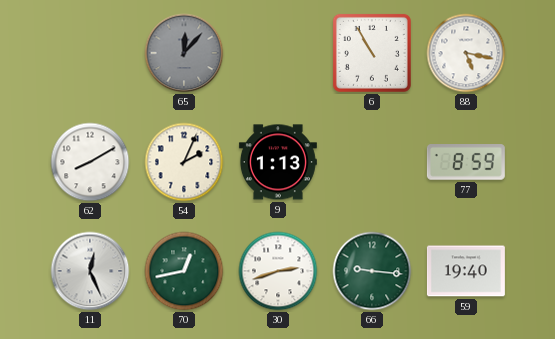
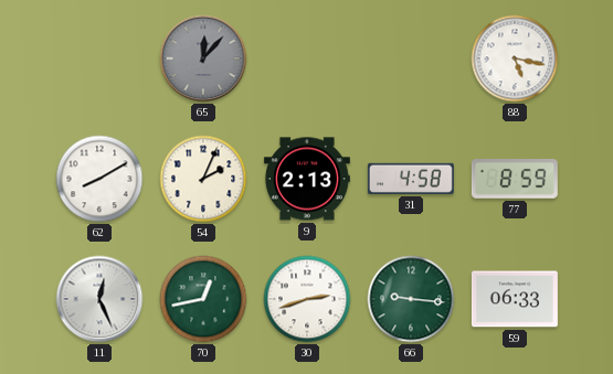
6: 10:55 -> none (372, 53)
9: 1:13 -> 2:13 (307, 179)
31: none -> 4:58 (411, 179)
59: 19:40 -> 06:33 (515, 299)
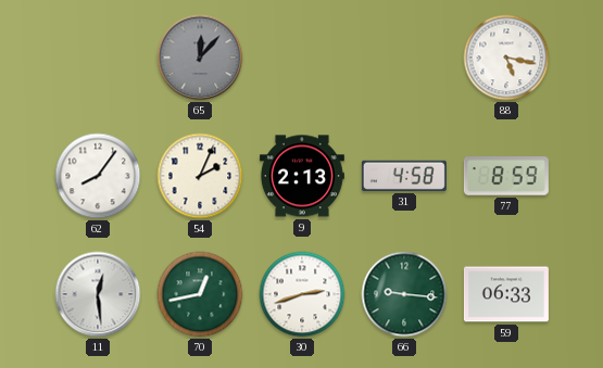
62: 8:10 -> 8:06 (98, 176)
11: 12:26 -> 12:29 (98, 294)
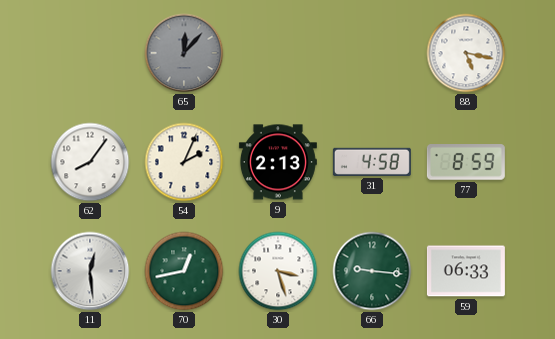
30: 2:42 -> 3:27 (278, 271)
